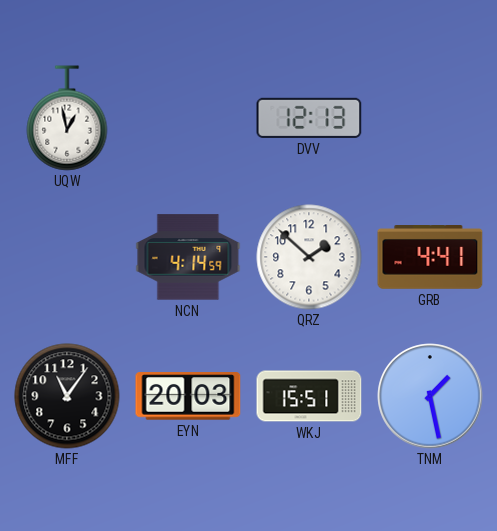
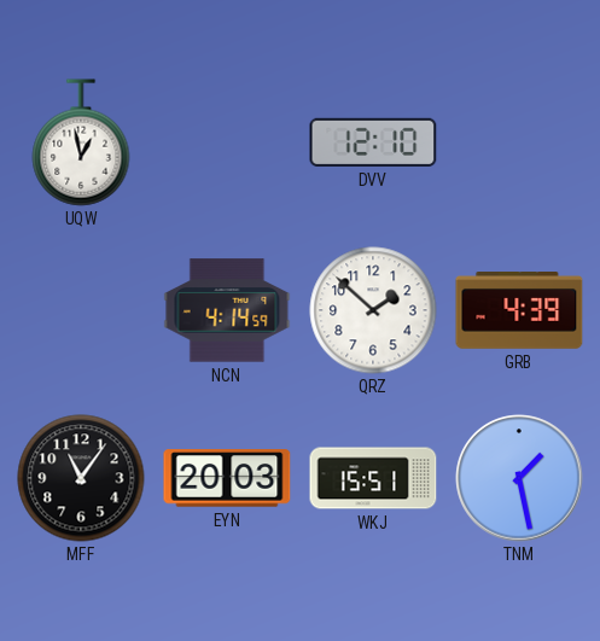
DVV: 12:13 -> 12:10 (373, 142)
GRB: 4:41 -> 4:39 (519, 310)
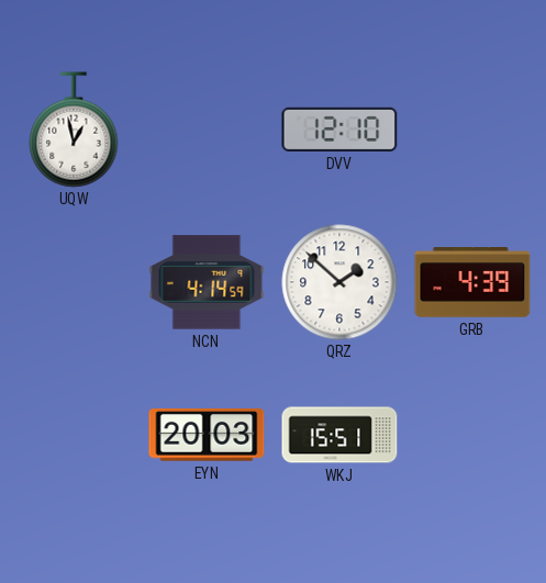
MFF: 11:06 -> none (81, 478)
TNM: 1:28 -> none (519, 478)
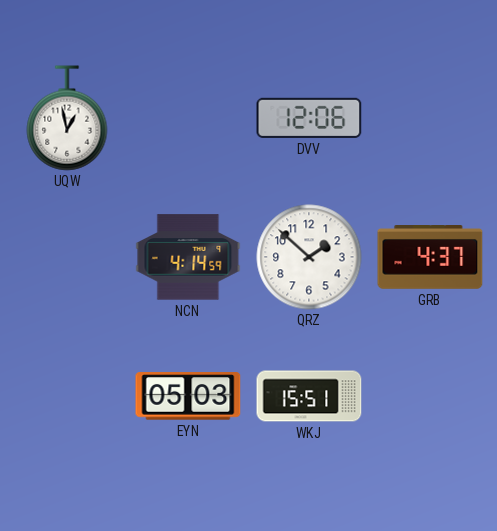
DVV: 12:10 -> 12:06 (309, 118)
GRB: 4:39 -> 4:37 (430, 257)
EYN: 20:03 -> 05:03 (188, 396)
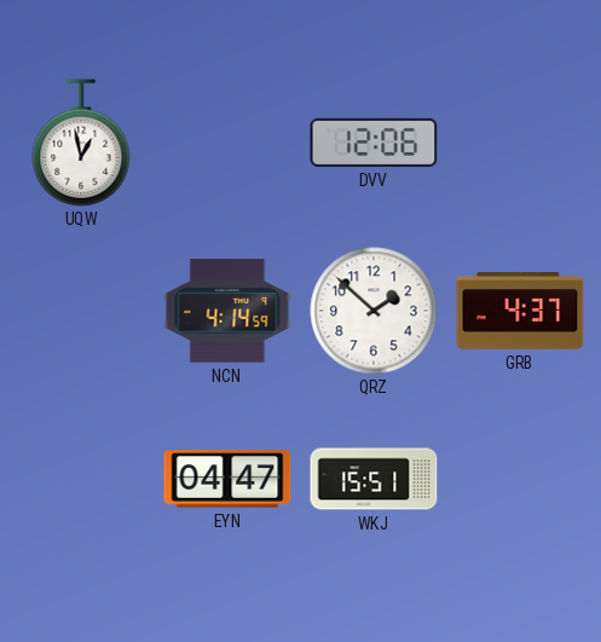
EYN: 05:03 -> 04:47 (227, 479)
